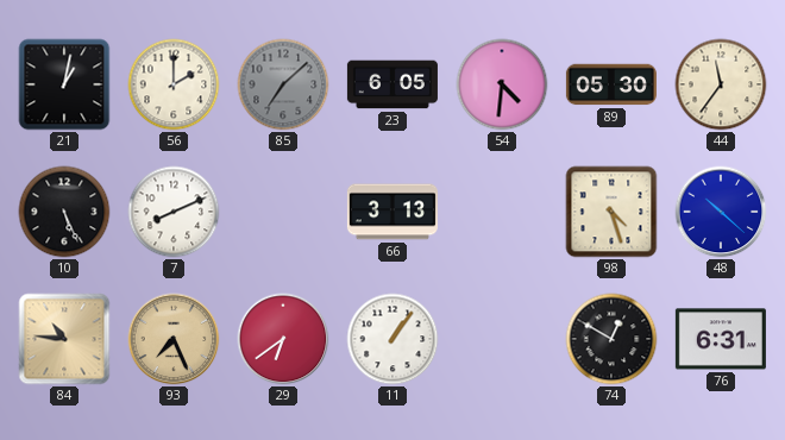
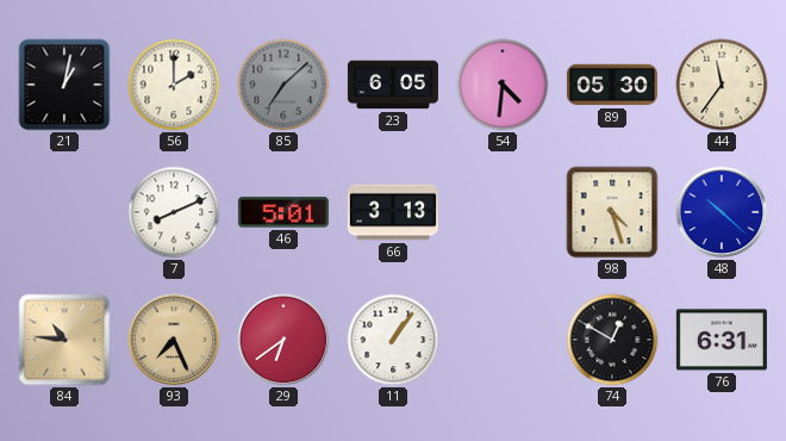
10: 5:26 -> none (64, 212)
46: none -> 5:01 (283, 212)
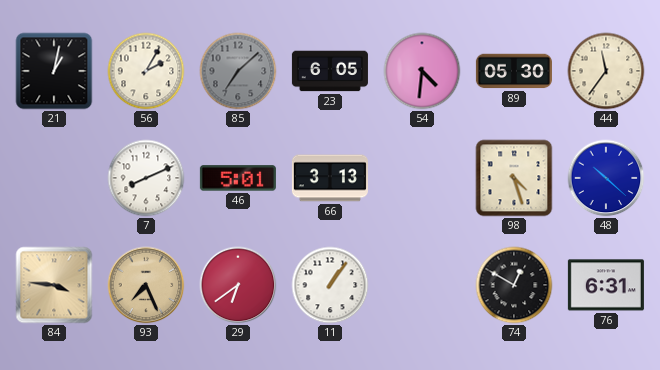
56: 2:00 -> 2:05 (146, 71)
84: 10:46 -> 3:46 (54, 285)
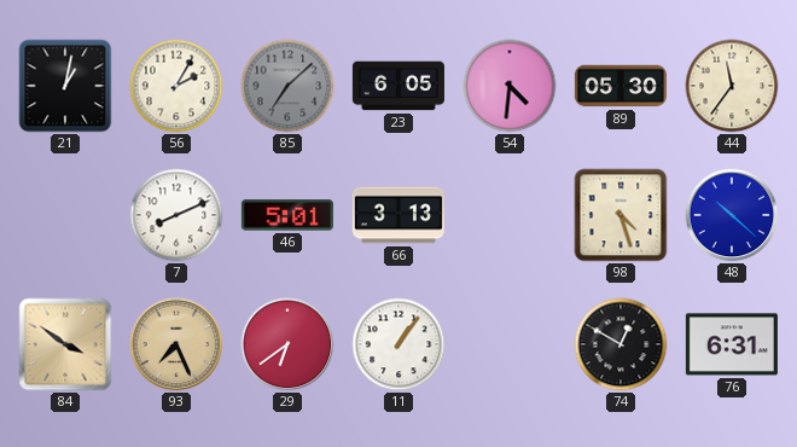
84: 3:46 -> 3:51 (65, 344)
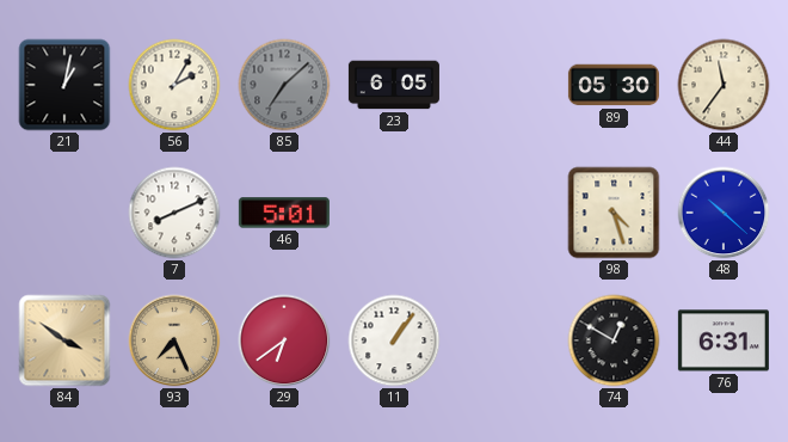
54: 4:31 -> none (510, 86)
66: 3:13 -> none (398, 215)
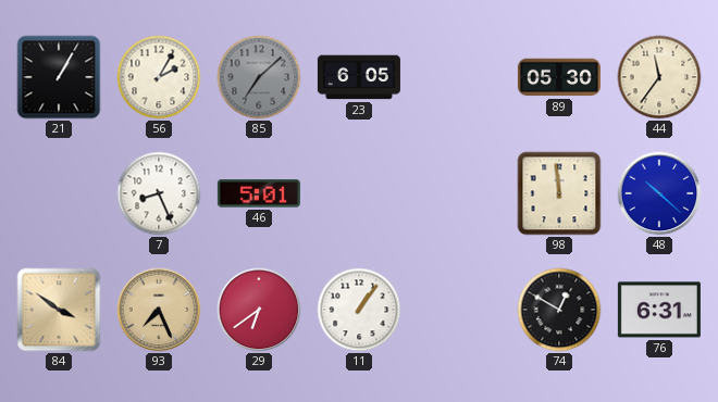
21: 1:02 -> 1:05 (59, 77)
7: 8:11 -> 8:26 (159, 193)
98: 4:27 -> 11:59 (559, 193)
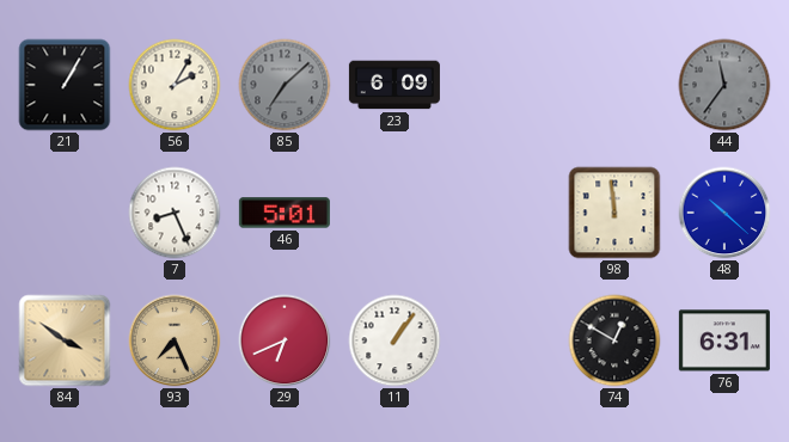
23: 6:05 -> 6:09 (395, 85)
89: 05:30 -> none (559, 77)
44 dial: cream -> grey (724, 85)
29: 6:39 -> 6:41 (285, 340)
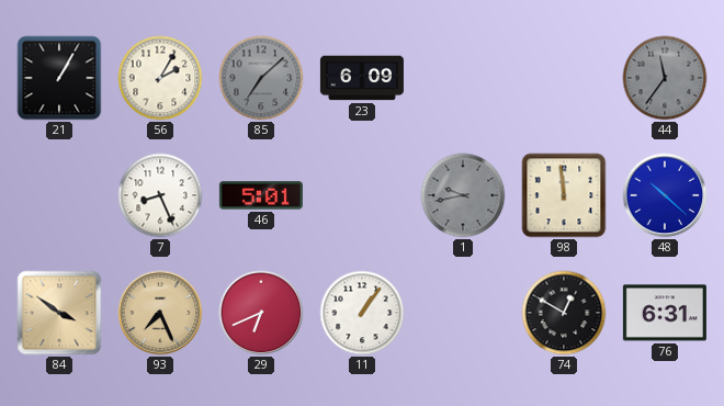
1: none -> 9:43 (463, 195)
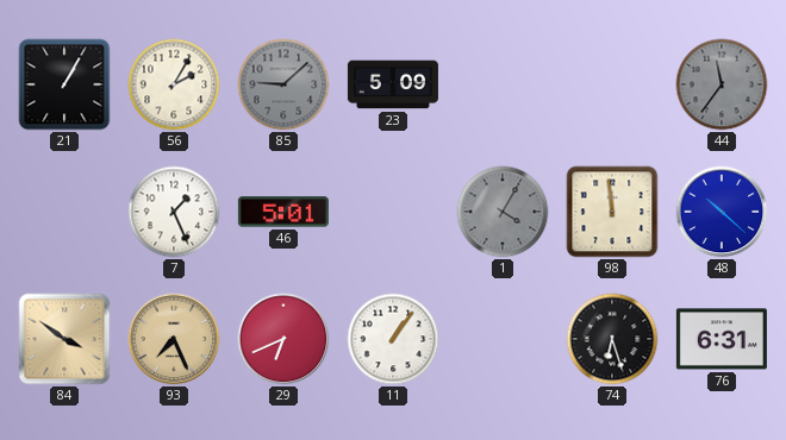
85: 7:08 -> 9:08 (283, 84)
23: 6:09 -> 5:09 (393, 84)
7: 8:26 -> 1:26 (174, 212)
1: 9:43 -> 4:05 (503, 212)
74: 12:50 -> 6:27 (612, 339)
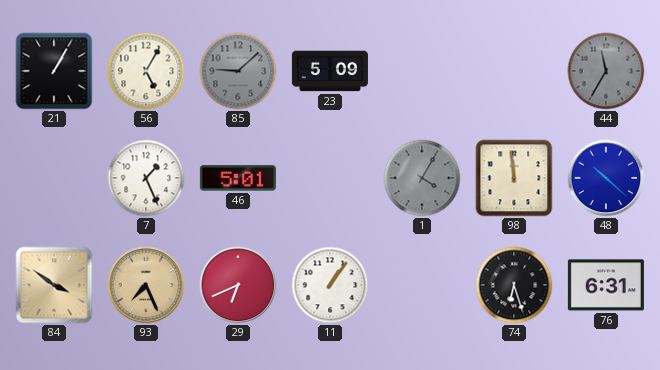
56: 2:05 -> 5:05 (146, 71)
44: 11:36 -> 11:35 (606, 71)
